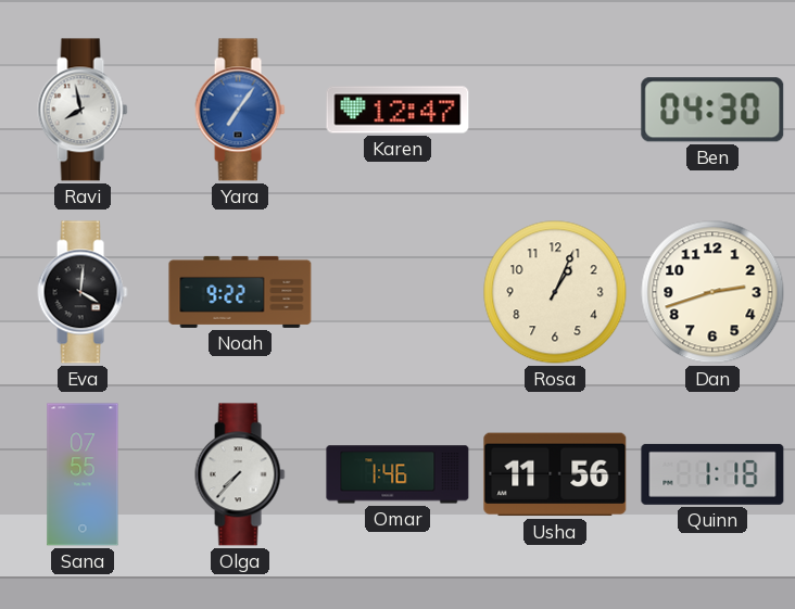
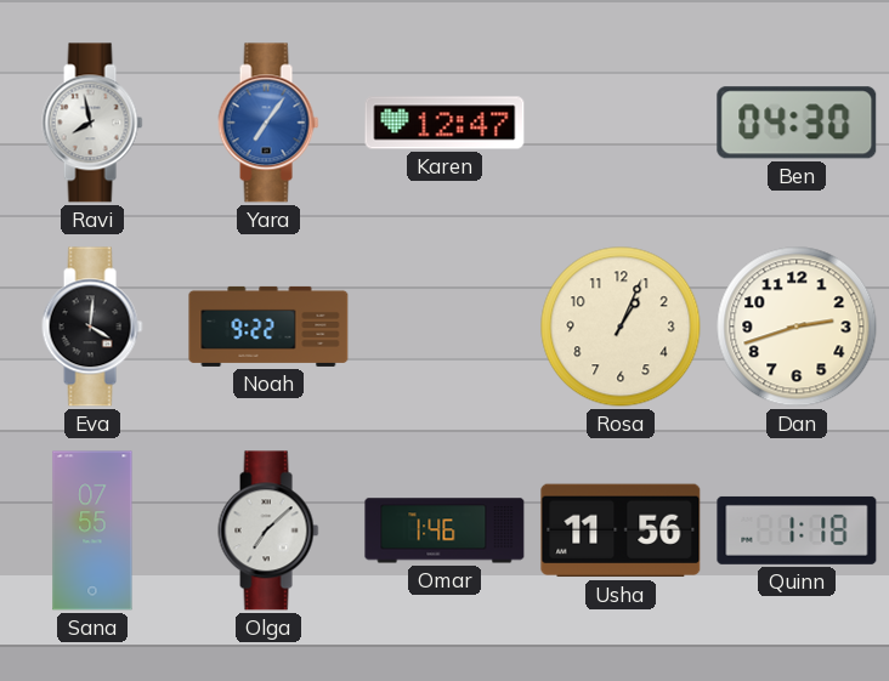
Olga: 7:37 -> 7:08 (268, 530)
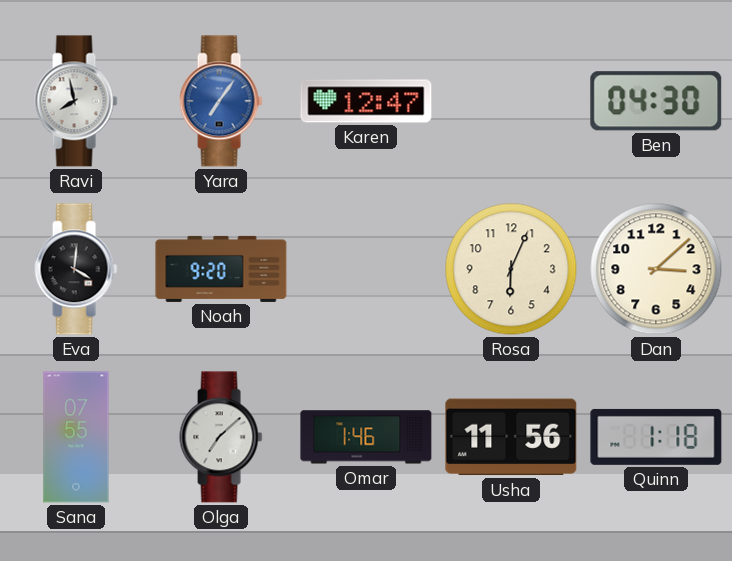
Noah: 9:22 -> 9:20 (221, 269)
Rosa: 1:04 -> 6:04 (511, 269)
Dan: 2:42 -> 3:08 (656, 269)
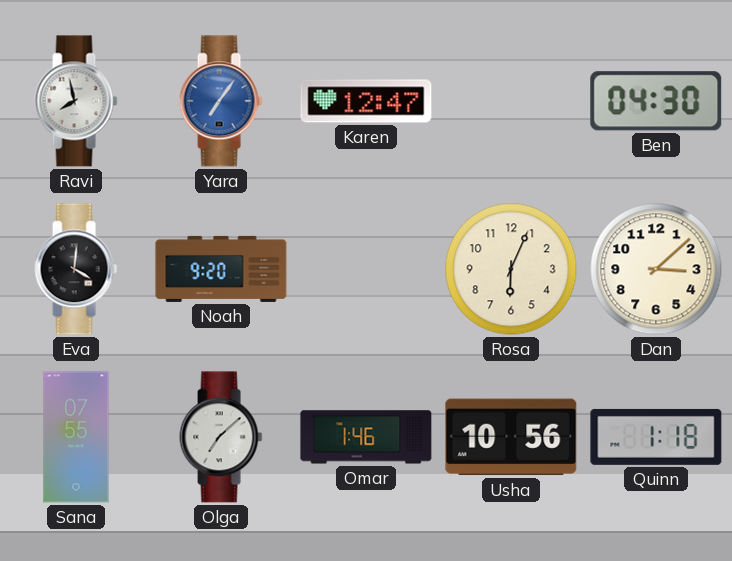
Usha: 11:56 -> 10:56 (511, 437)
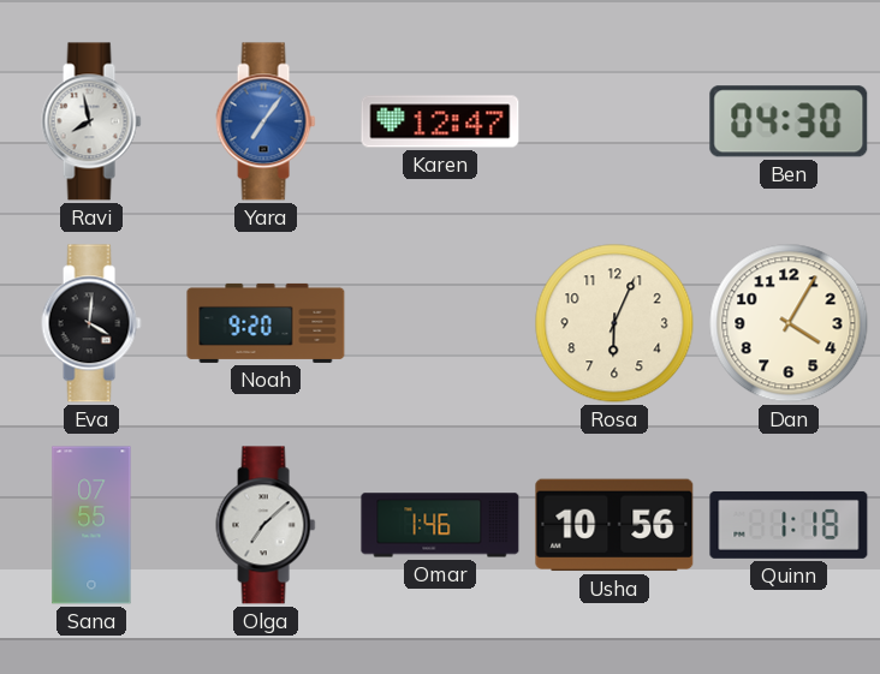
Dan: 3:08 -> 4:05 (789, 323)
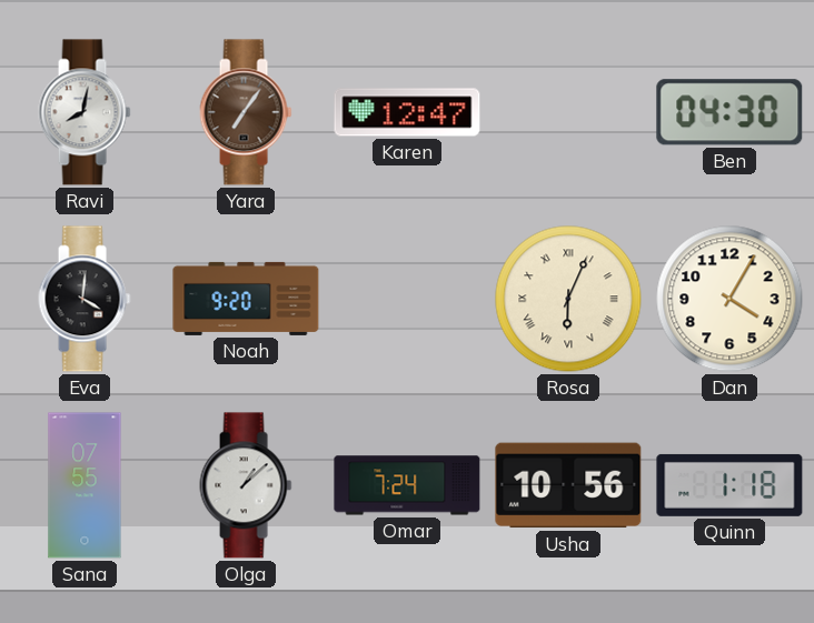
Ravi: 7:58 -> 8:02 (85, 112)
Yara dial: blue -> brown (246, 112)
Rosa numerals: Arabic -> Roman (568, 299)
Olga: 7:08 -> 1:08 (246, 485)
Omar: 1:46 -> 7:24 (407, 485)
